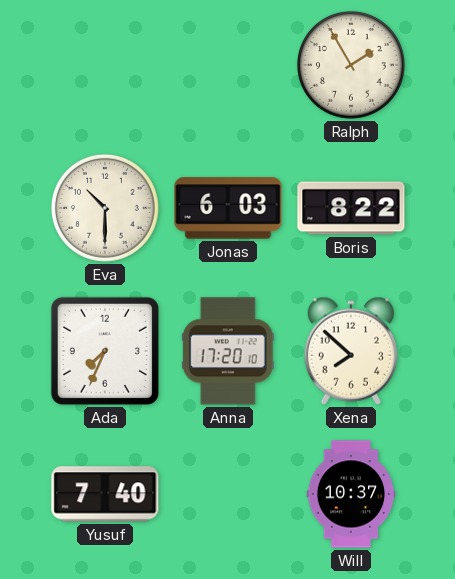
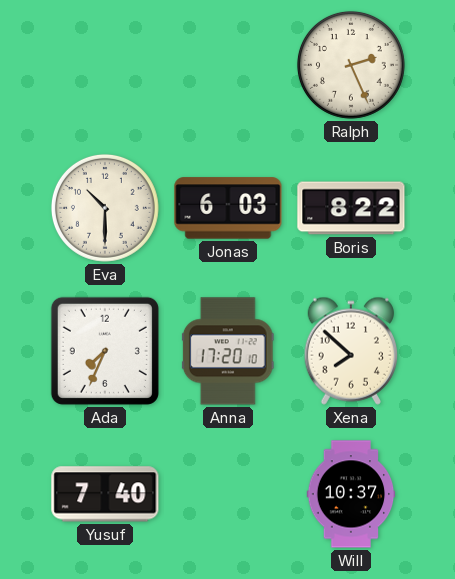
Ralph: 1:55 -> 2:26 (351, 65)
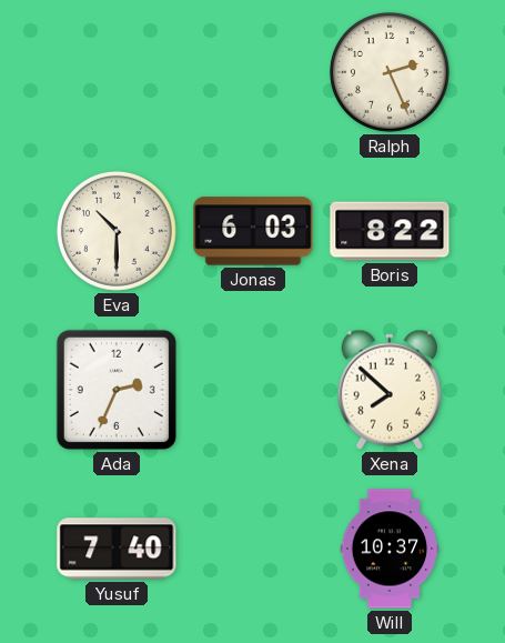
Ada: 7:34 -> 2:34 (117, 390)
Anna: 17:20 -> none (228, 351)
